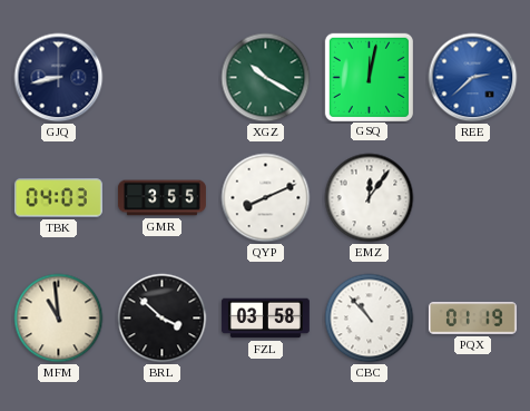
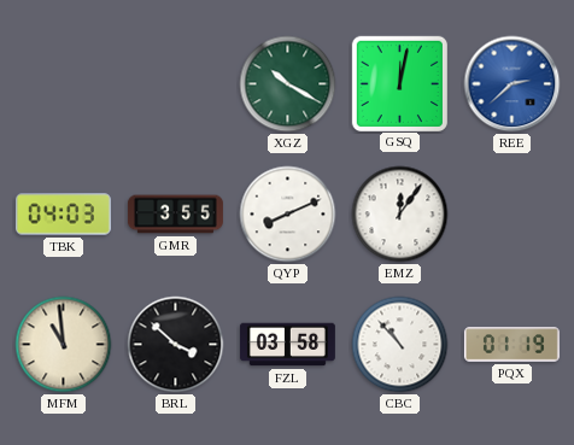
GJQ: 8:43 -> none (59, 78)
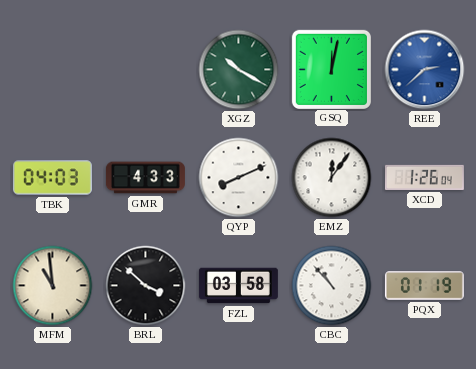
GMR: 3:55 -> 4:33 (145, 178)
XCD: none -> 1:26 (424, 177)
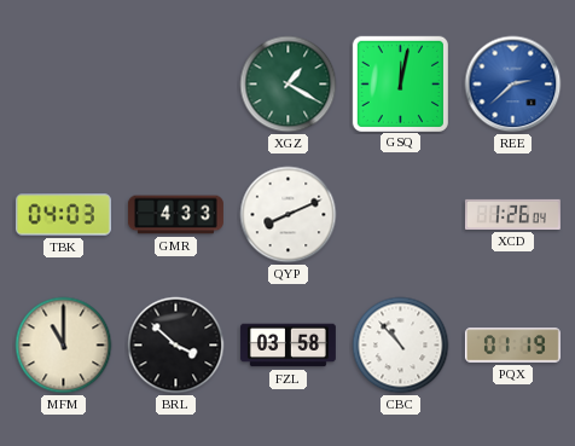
XGZ: 10:20 -> 1:20 (289, 85)
EMZ: 12:06 -> none (332, 178)
MFM: 10:59 -> 11:00 (64, 346)
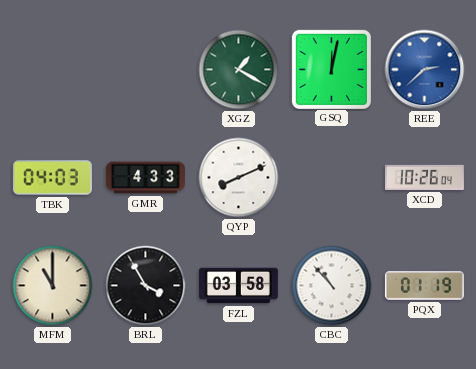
XCD: 1:26 -> 10:26 (424, 177)
BRL: 3:52 -> 3:55 (146, 286)
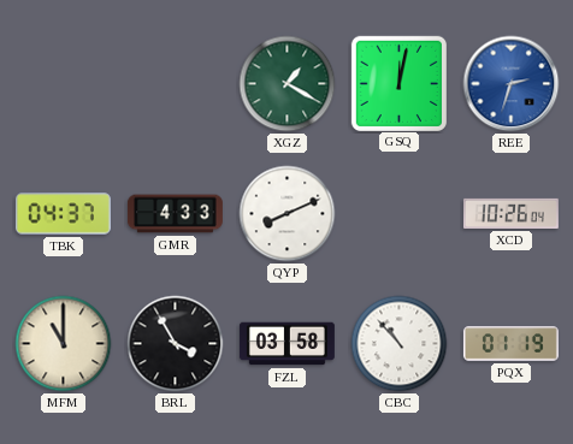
REE: 2:38 -> 2:33 (512, 84)
TBK: 04:03 -> 04:37 (63, 214)
